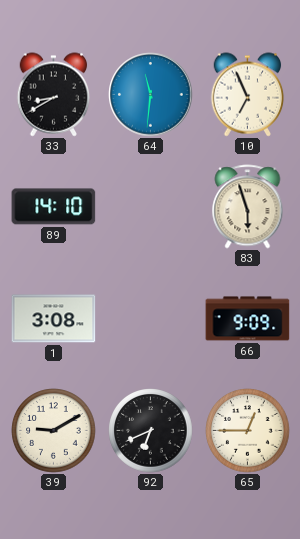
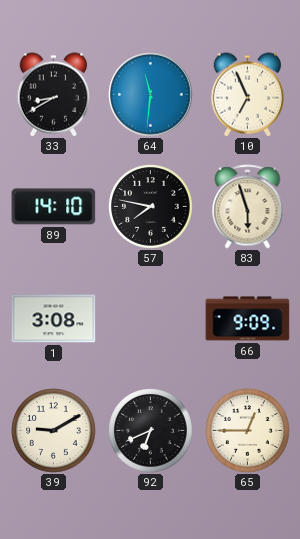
57: none -> 7:47 (151, 207)
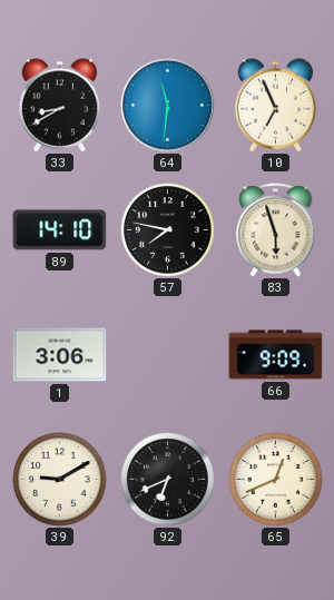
1: 3:08 -> 3:06 (60, 355)
65: 12:45 -> 12:41 (276, 480)
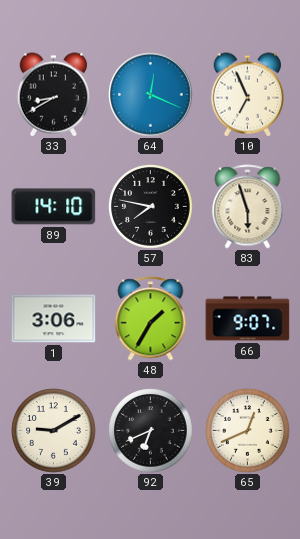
64: 11:31 -> 12:19 (151, 95)
48: none -> 1:35 (151, 319)
66: 9:09 -> 9:07 (248, 319)
